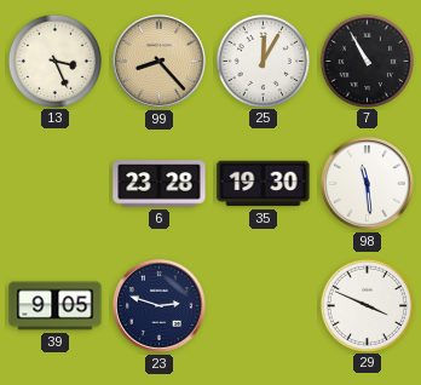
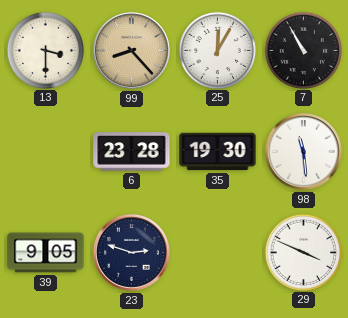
13: 3:26 -> 3:30 (45, 50)
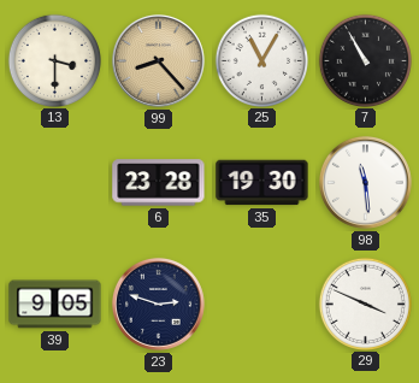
25: 12:05 -> 11:05 (261, 60)
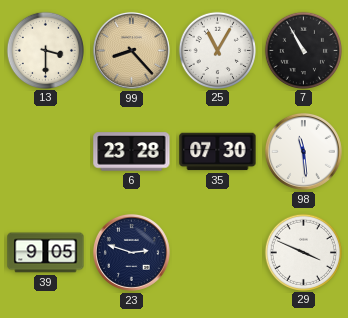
35: 19:30 -> 07:30 (218, 152)
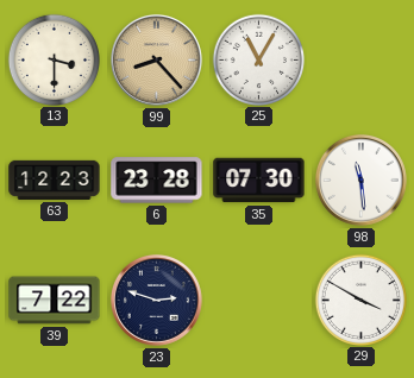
7: 10:55 -> none (303, 50)
63: none -> 12:23 (55, 179)
39: 9:05 -> 7:22 (55, 301)
29: 3:49 -> 3:50 (360, 300)
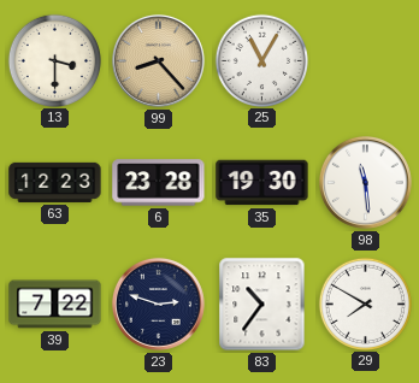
35: 07:30 -> 19:30 (262, 183)
83: none -> 10:36 (262, 305)
29: 3:50 -> 7:50 (365, 304)
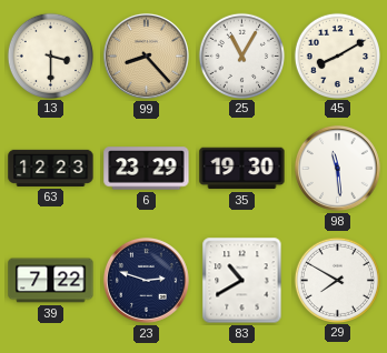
45: none -> 8:10 (337, 56)
6: 23:28 -> 23:29 (147, 169)
83: 10:36 -> 10:40 (242, 281)
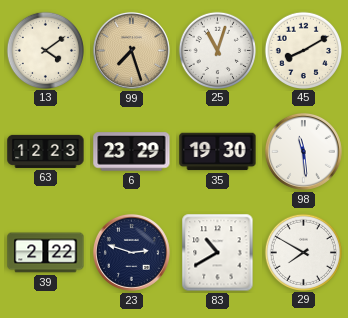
13: 3:30 -> 4:09 (45, 50)
99: 8:23 -> 7:27 (131, 50)
25: 11:05 -> 11:03 (217, 50)
39: 7:22 -> 2:22 (46, 253)
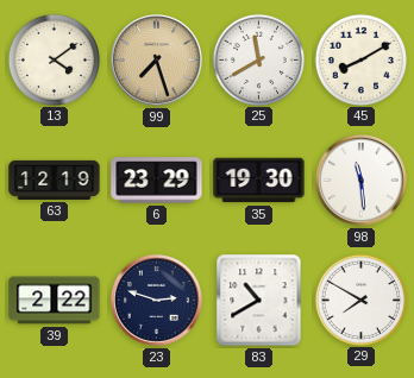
25: 11:03 -> 11:40 (258, 59)
63: 12:23 -> 12:19 (55, 179)
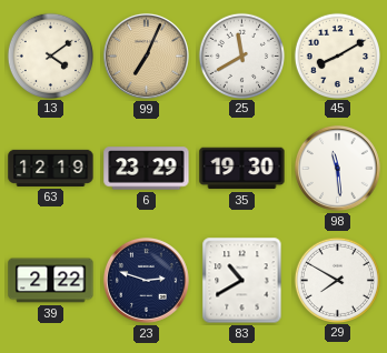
99: 7:27 -> 7:04 (146, 56)
